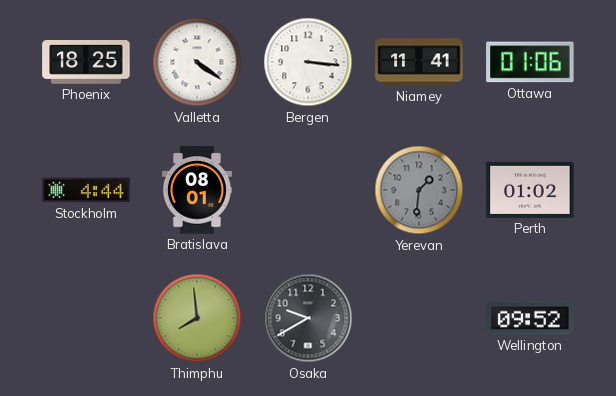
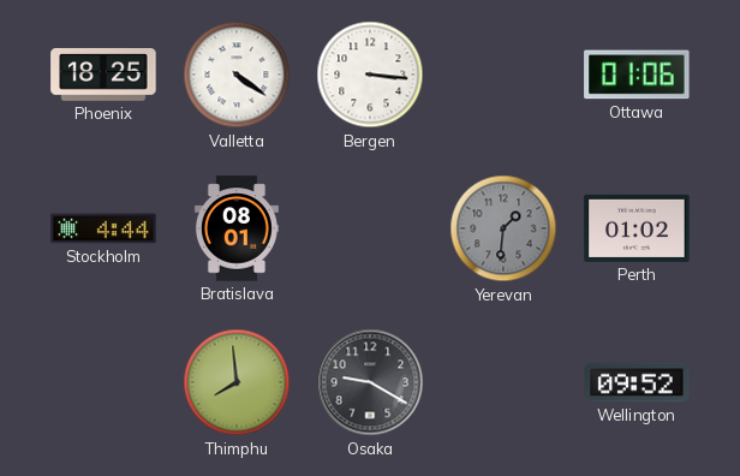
Niamey: 11:41 -> none (419, 62)
Osaka: 9:40 -> 9:20 (370, 382)
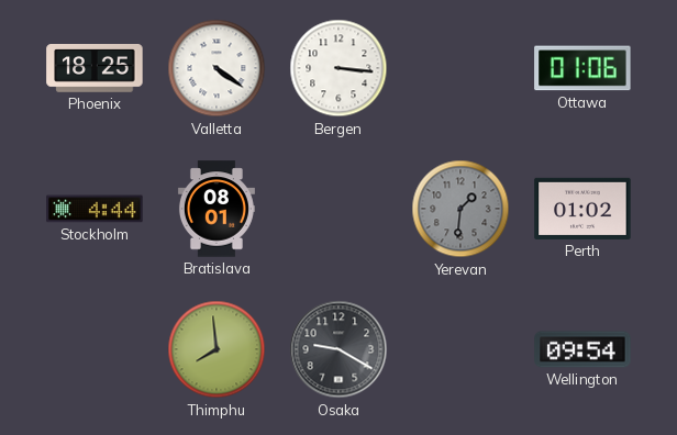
Wellington: 09:52 -> 09:54 (582, 349)
